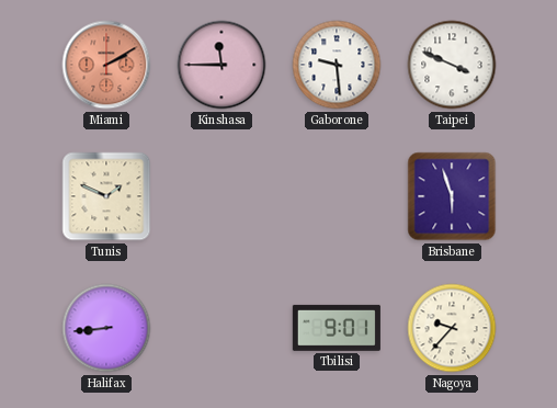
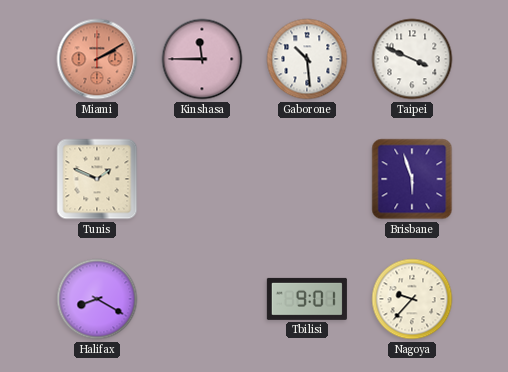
Gaborone: 9:29 -> 10:29 (307, 59)
Halifax: 8:44 -> 8:20 (97, 299)
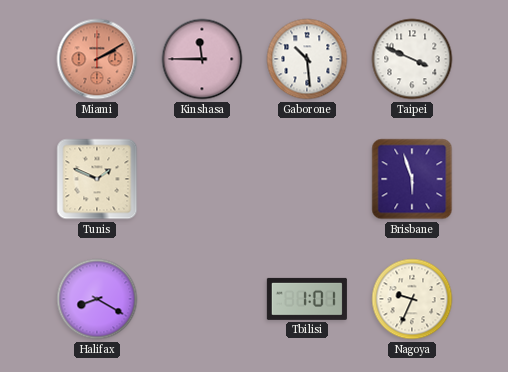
Tbilisi: 9:01 -> 1:01 (307, 299)
Nagoya: 9:37 -> 9:34 (412, 299)
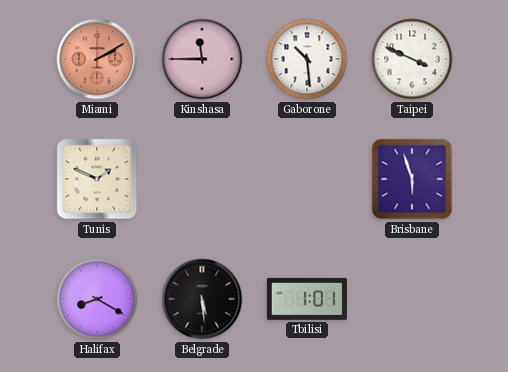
Belgrade: none -> 5:29 (202, 299)
Nagoya: 9:34 -> none (412, 299)
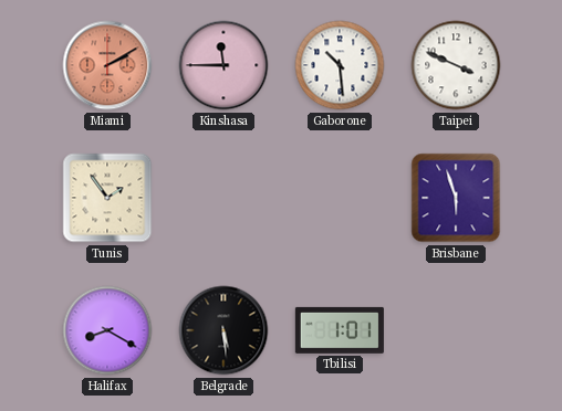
Tunis: 1:49 -> 1:54 (107, 198)
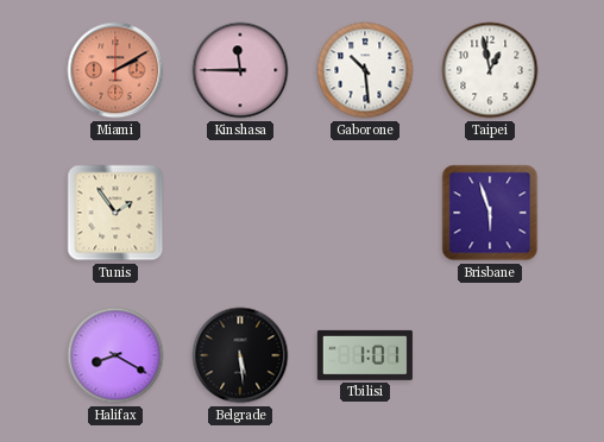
Taipei: 3:49 -> 12:58 (490, 70)
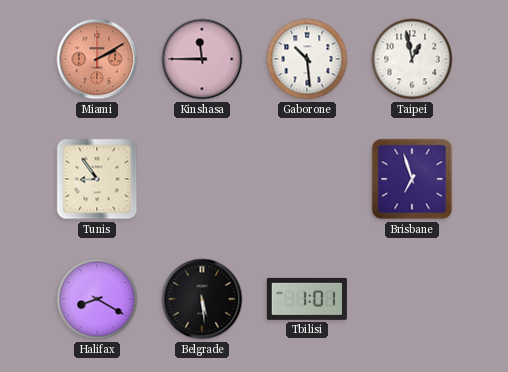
Tunis: 1:54 -> 8:54 (97, 179)
Brisbane: 5:57 -> 6:57 (412, 179)
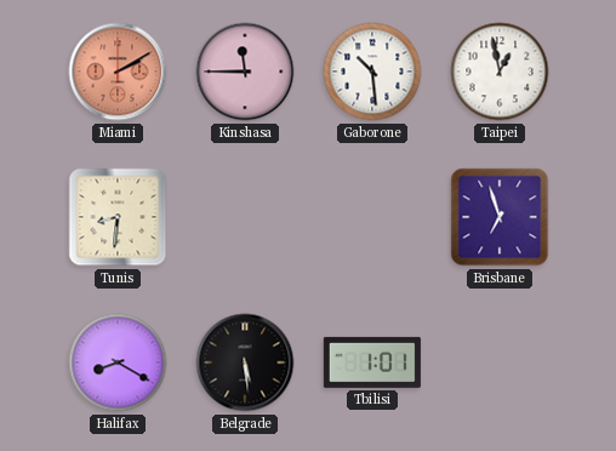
Tunis: 8:54 -> 8:31 (118, 217)
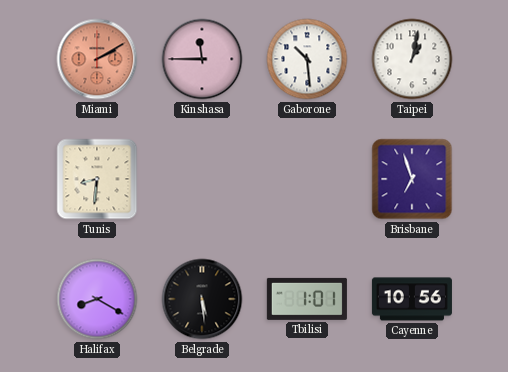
Taipei: 12:58 -> 1:02 (412, 59)
Cayenne: none -> 10:56 (412, 299)
